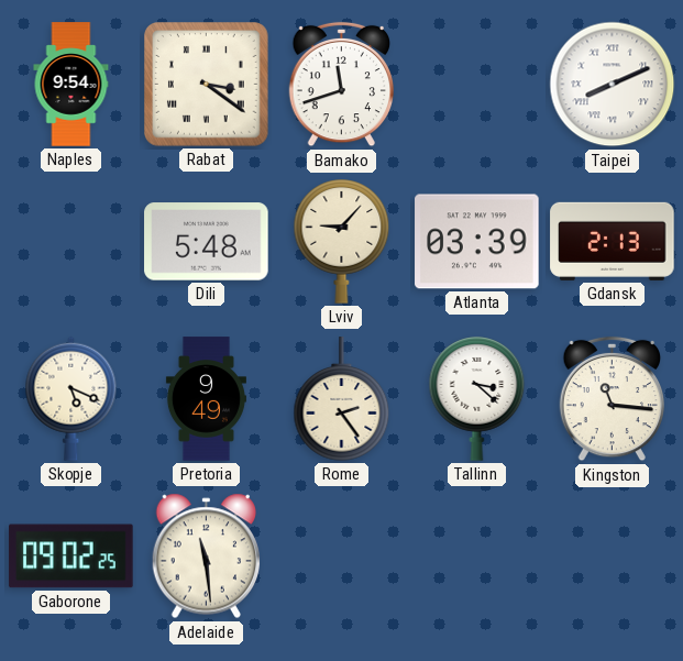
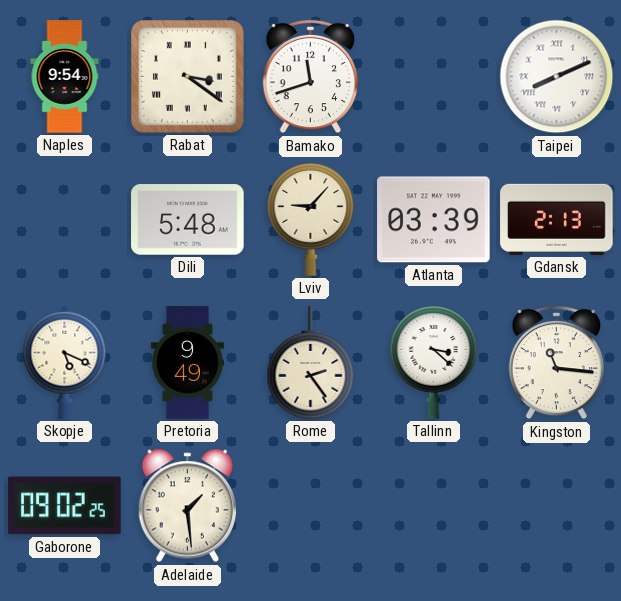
Adelaide: 11:29 -> 1:29 (188, 506)
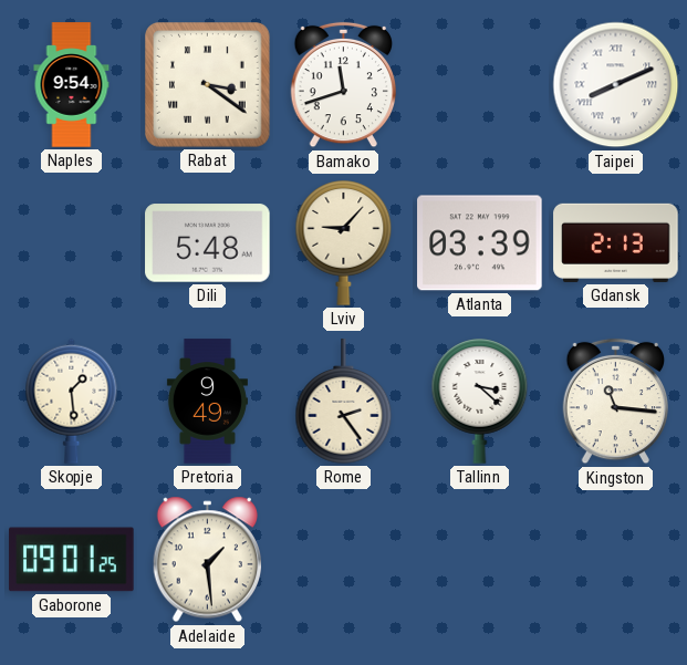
Skopje: 5:19 -> 1:29 (72, 401)
Gaborone: 09:02 -> 09:01 (72, 560)
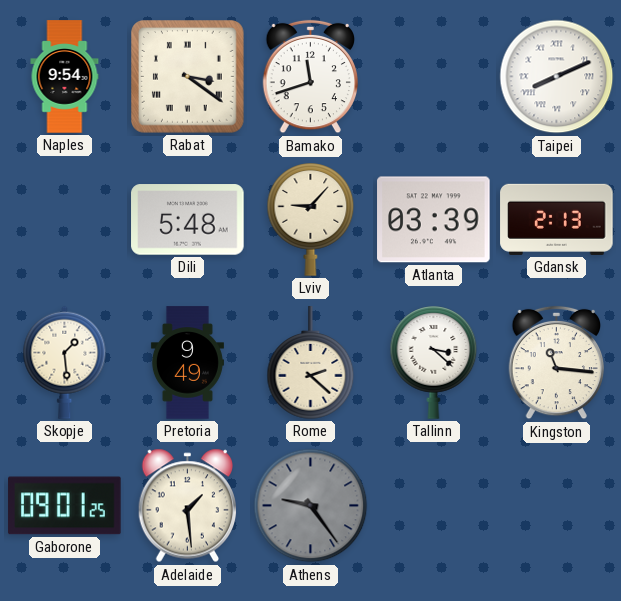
Rome: 2:24 -> 2:22 (311, 363)
Athens: none -> 9:24 (311, 506)
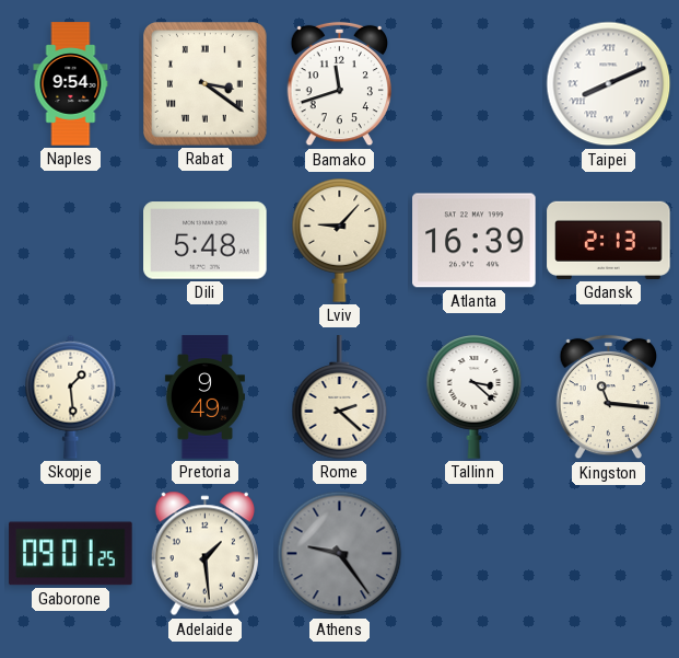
Atlanta: 03:39 -> 16:39 (475, 241)
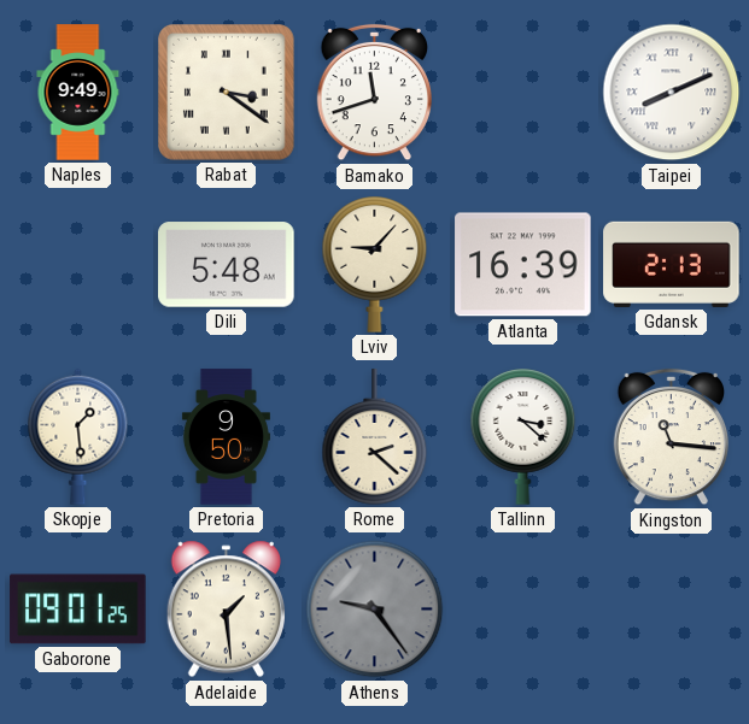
Naples: 9:54 -> 9:49 (78, 93)
Pretoria: 9:49 -> 9:50 (226, 437)
